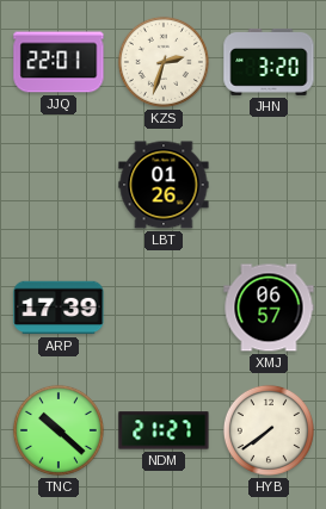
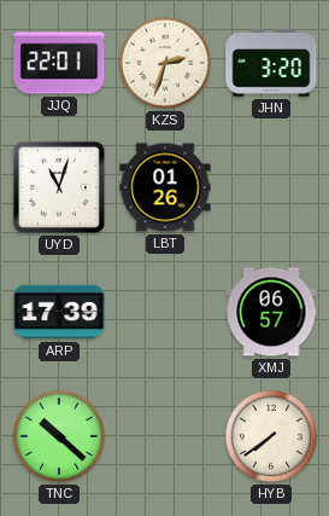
UYD: none -> 11:03 (59, 187)
NDM: 21:27 -> none (164, 430)
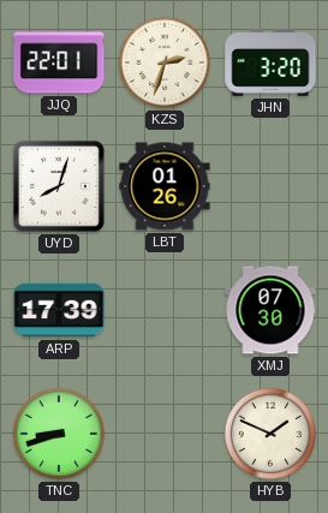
UYD: 11:03 -> 8:03 (59, 186)
XMJ: 06:57 -> 07:30 (270, 310)
TNC: 10:22 -> 8:42 (59, 434)
HYB: 7:39 -> 1:49 (270, 434)
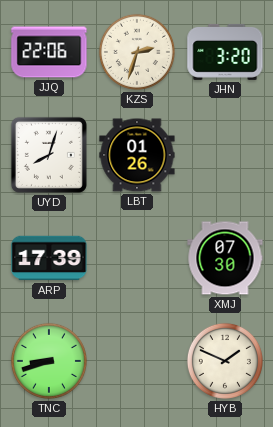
JJQ: 22:01 -> 22:06 (49, 52)
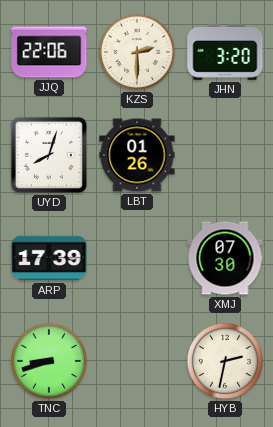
KZS: 2:33 -> 2:30 (137, 52)
HYB: 1:49 -> 2:32 (225, 361)
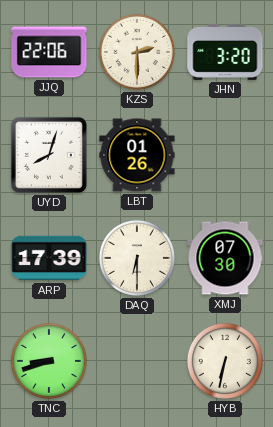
DAQ: none -> 6:30 (137, 258)
HYB: 2:32 -> 6:32 (225, 361)
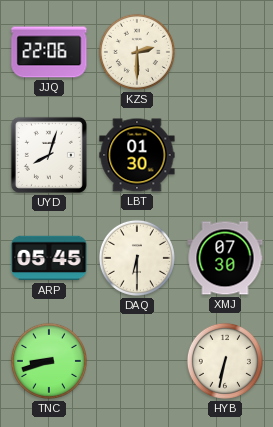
JHN: 3:20 -> none (225, 52)
LBT: 01:26 -> 01:30 (137, 155)
ARP: 17:39 -> 05:45 (49, 258)
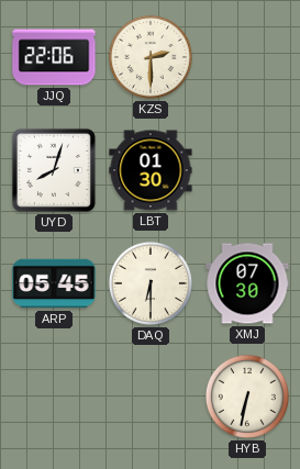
TNC: 8:42 -> none (49, 361)
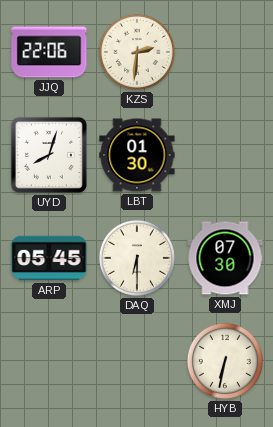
KZS: 2:30 -> 2:31 (137, 52)
